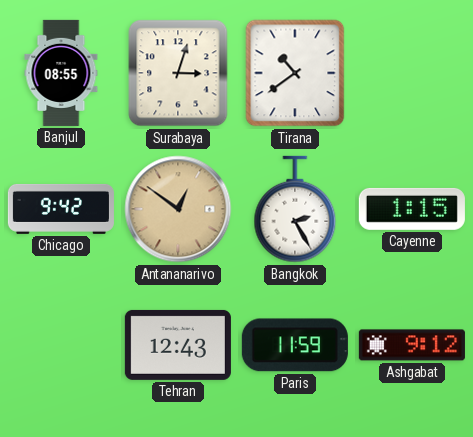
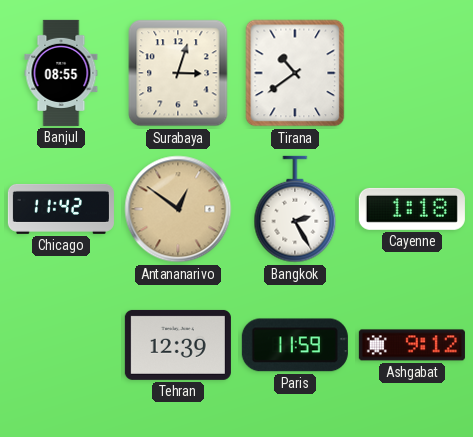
Chicago: 9:42 -> 11:42 (61, 209)
Cayenne: 1:15 -> 1:18 (412, 209)
Tehran: 12:43 -> 12:39 (178, 345)
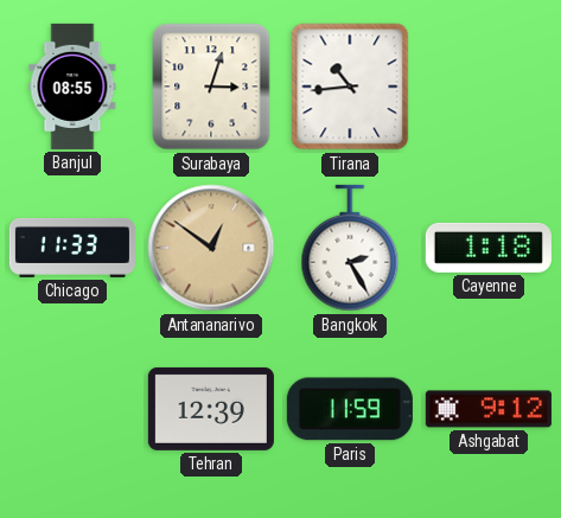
Tirana: 10:39 -> 10:44 (350, 87)
Chicago: 11:42 -> 11:33 (72, 248)
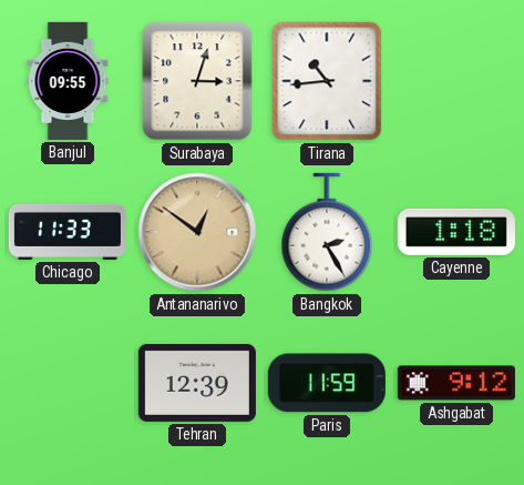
Banjul: 08:55 -> 09:55 (68, 81)
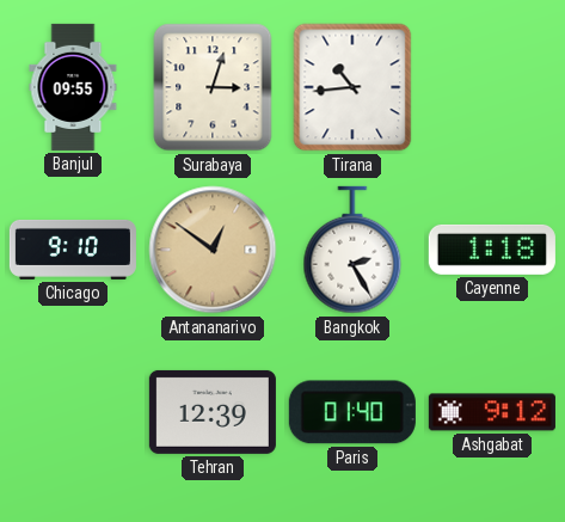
Chicago: 11:33 -> 9:10 (73, 250)
Paris: 11:59 -> 01:40 (352, 412)
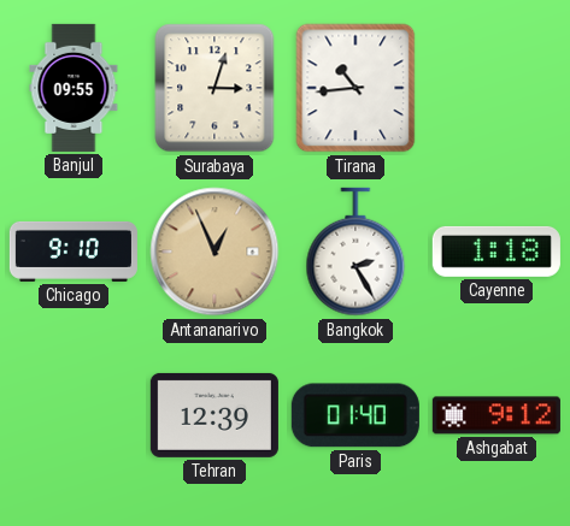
Antananarivo: 12:51 -> 12:56 (215, 252)
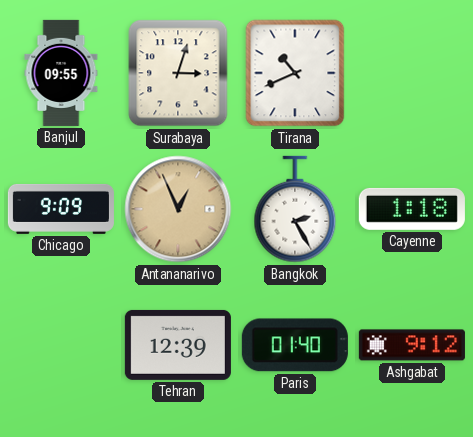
Tirana: 10:44 -> 10:41 (295, 73)
Chicago: 9:10 -> 9:09 (61, 209)
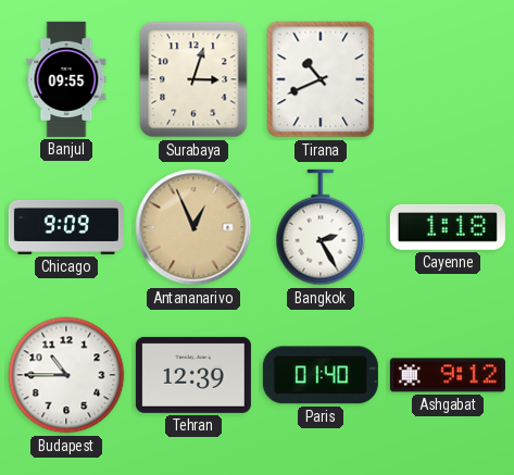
Budapest: none -> 10:45 (66, 375)
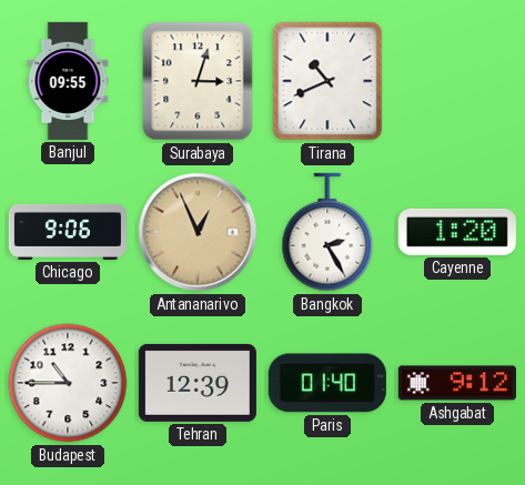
Chicago: 9:09 -> 9:06 (68, 232)
Cayenne: 1:18 -> 1:20 (457, 232)
